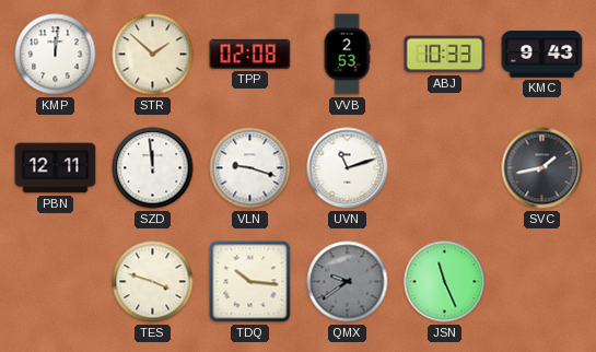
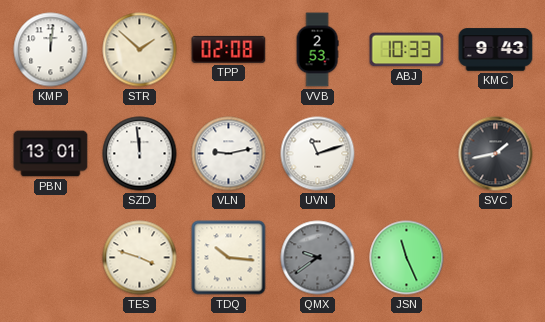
PBN: 12:11 -> 13:01 (51, 154)
VLN: 9:18 -> 9:13 (229, 154)
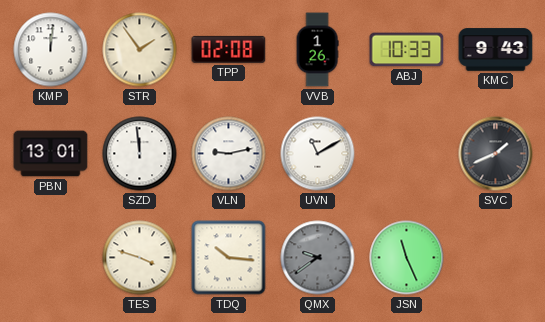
STR: 1:52 -> 1:54 (140, 50)
VVB: 2:53 -> 1:26 (317, 50)
UVN: 11:12 -> 11:10 (318, 154)
SVC: 1:43 -> 1:41 (496, 154)
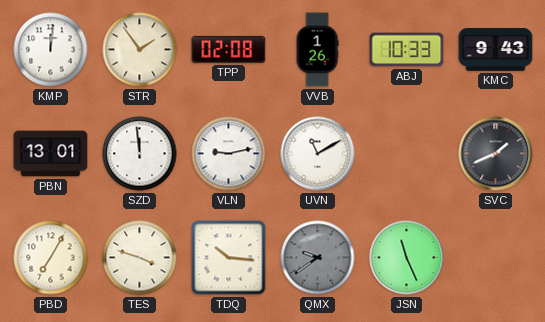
PBD: none -> 7:05 (51, 258)
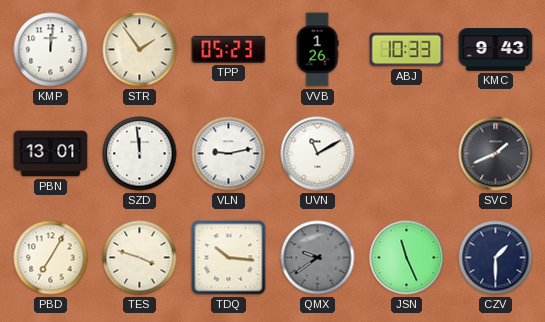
TPP: 02:08 -> 05:23 (229, 49)
CZV: none -> 1:30 (496, 258)
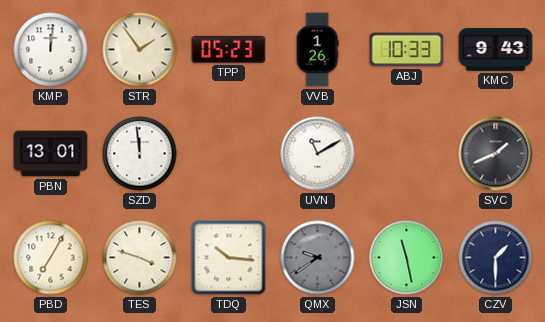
VLN: 9:13 -> none (229, 154)
JSN: 11:26 -> 11:28 (407, 258)
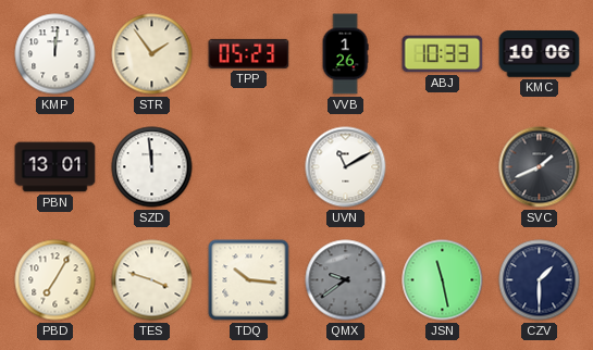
KMC: 9:43 -> 10:06 (540, 54)
